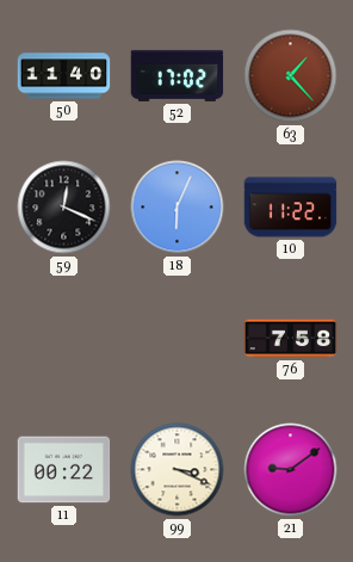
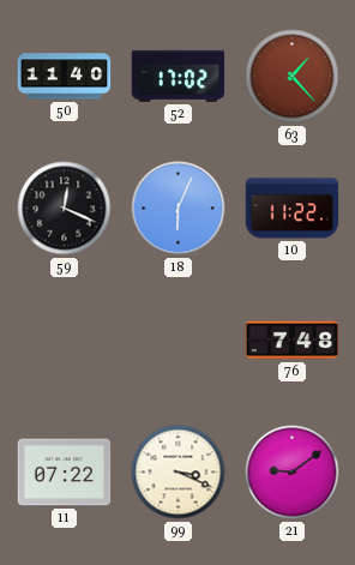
76: 7:58 -> 7:48 (293, 341)
11: 00:22 -> 07:22 (65, 473)
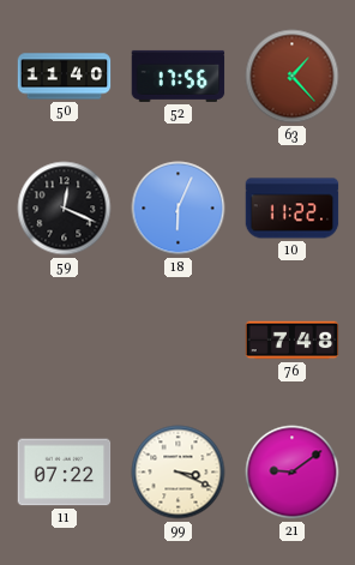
52: 17:02 -> 17:56 (179, 76)
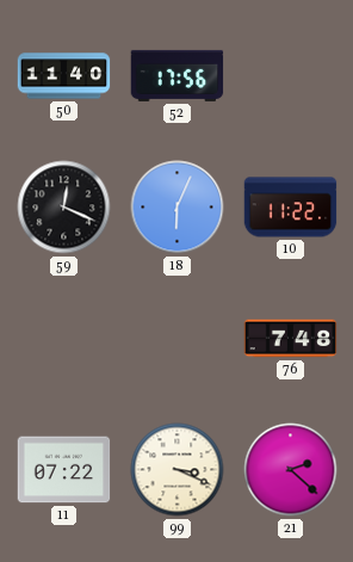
63: 1:23 -> none (293, 77)
21: 9:09 -> 2:22 (291, 470)
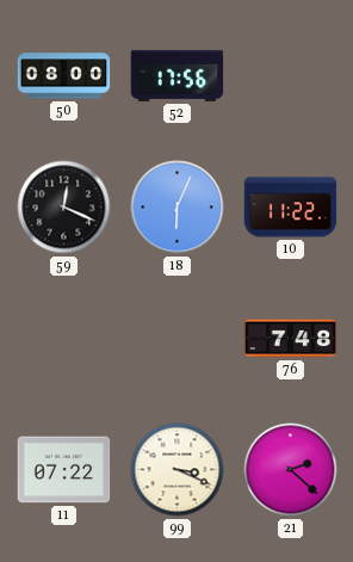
50: 11:40 -> 08:00 (64, 76)
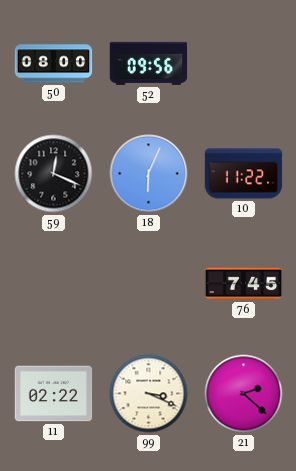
52: 17:56 -> 09:56 (149, 63)
76: 7:48 -> 7:45 (244, 284)
11: 07:22 -> 02:22 (54, 394)
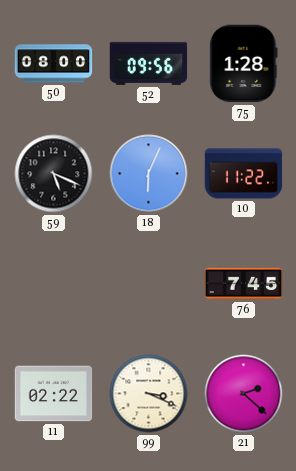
75: none -> 1:28 (244, 64)
59: 12:19 -> 5:19 (54, 174)
